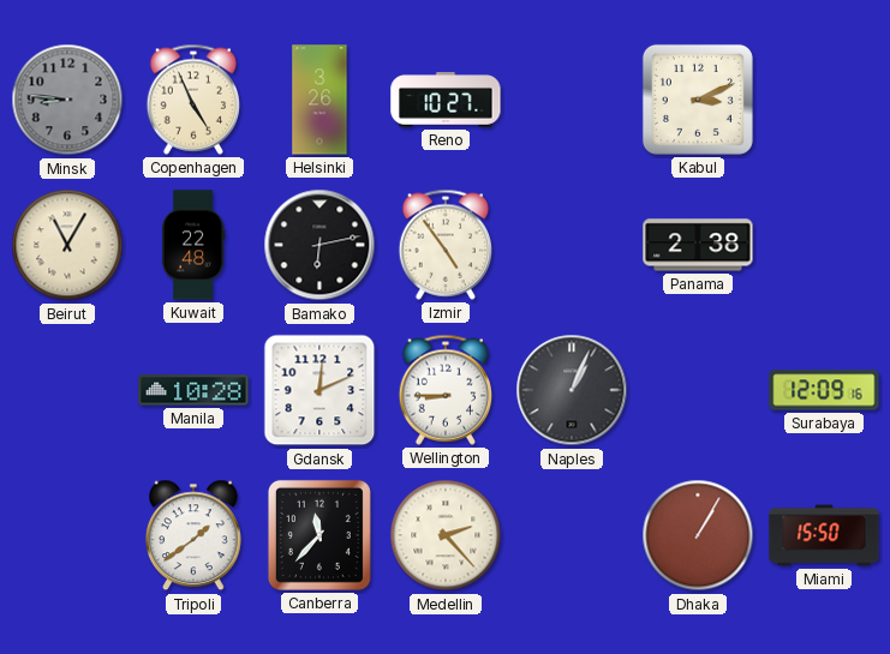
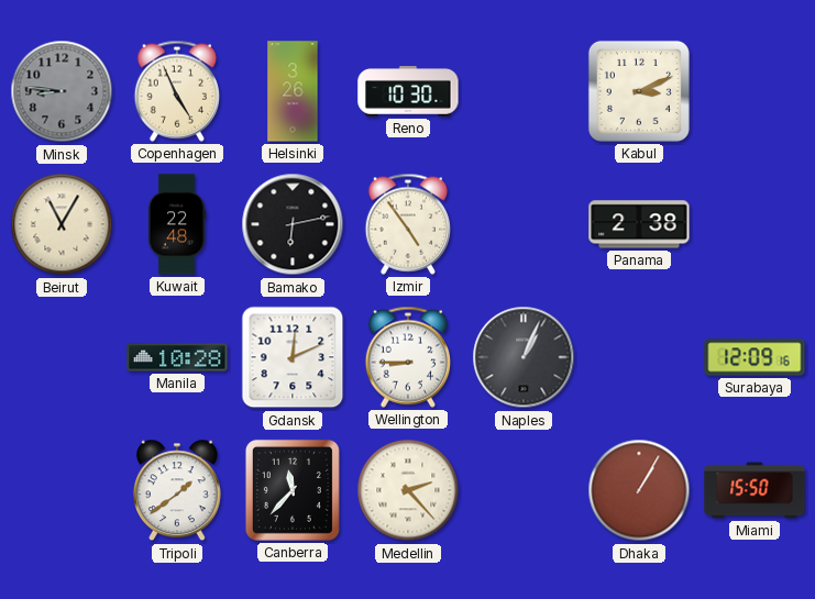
Reno: 10:27 -> 10:30 (408, 92)
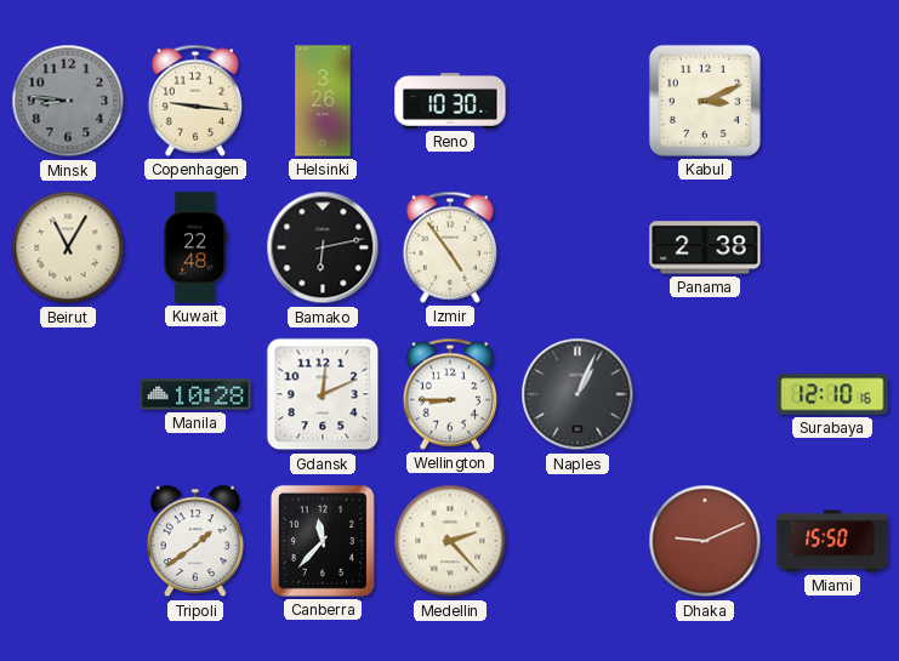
Copenhagen: 4:56 -> 9:16 (194, 101)
Surabaya: 12:09 -> 12:10 (832, 394)
Dhaka: 1:05 -> 9:11 (705, 541)
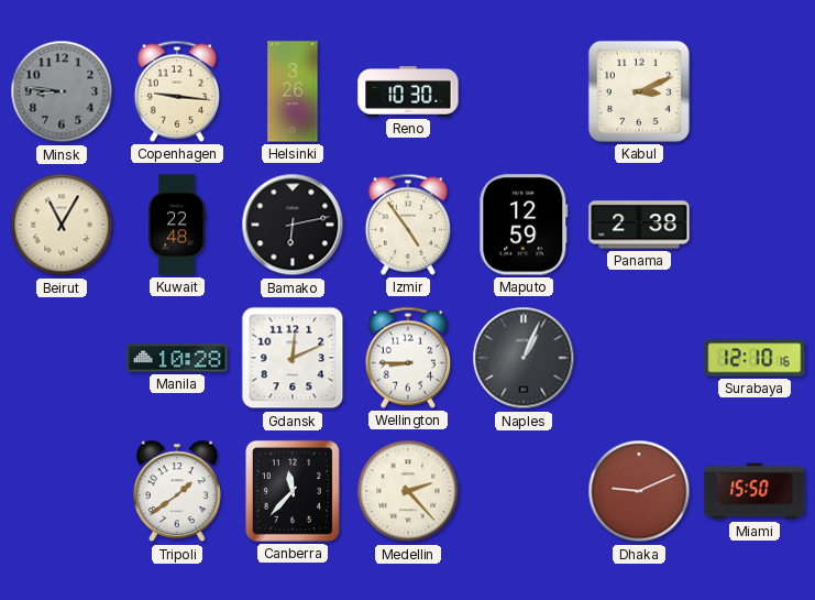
Maputo: none -> 12:59 (524, 225)
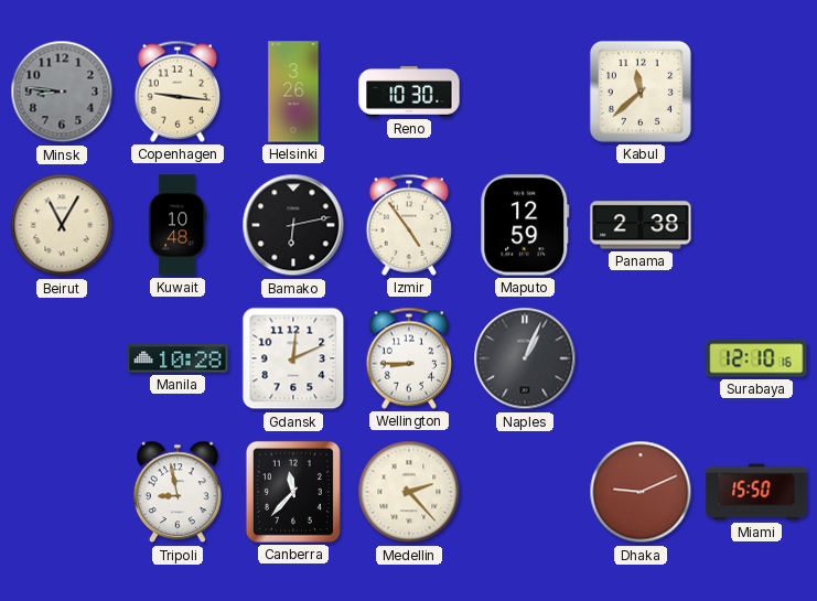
Kabul: 3:11 -> 11:38 (641, 92)
Kuwait: 22:48 -> 10:48 (178, 225)
Tripoli: 1:39 -> 8:58 (179, 492)
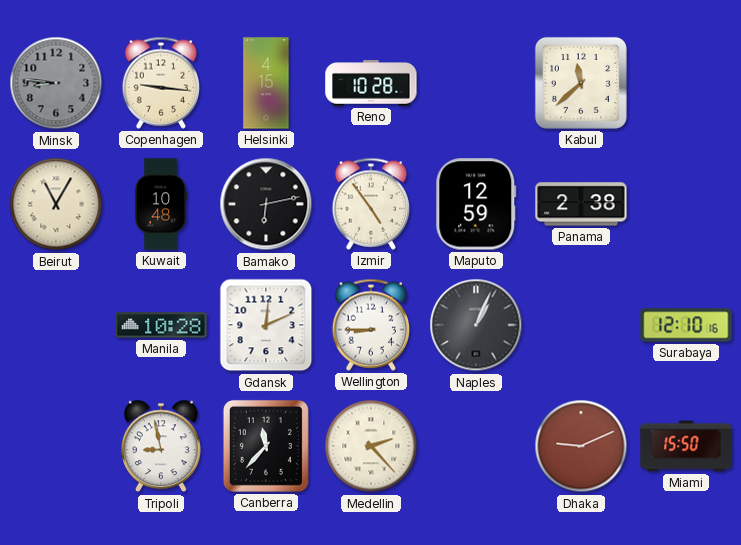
Helsinki: 3:26 -> 4:15 (266, 83)
Reno: 10:30 -> 10:28 (371, 84)
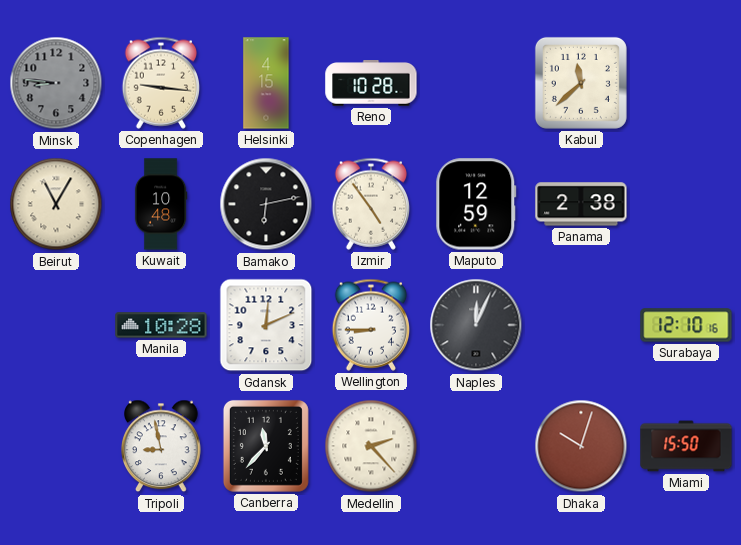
Naples: 1:04 -> 12:04 (476, 325)
Dhaka: 9:11 -> 10:03 (581, 446)
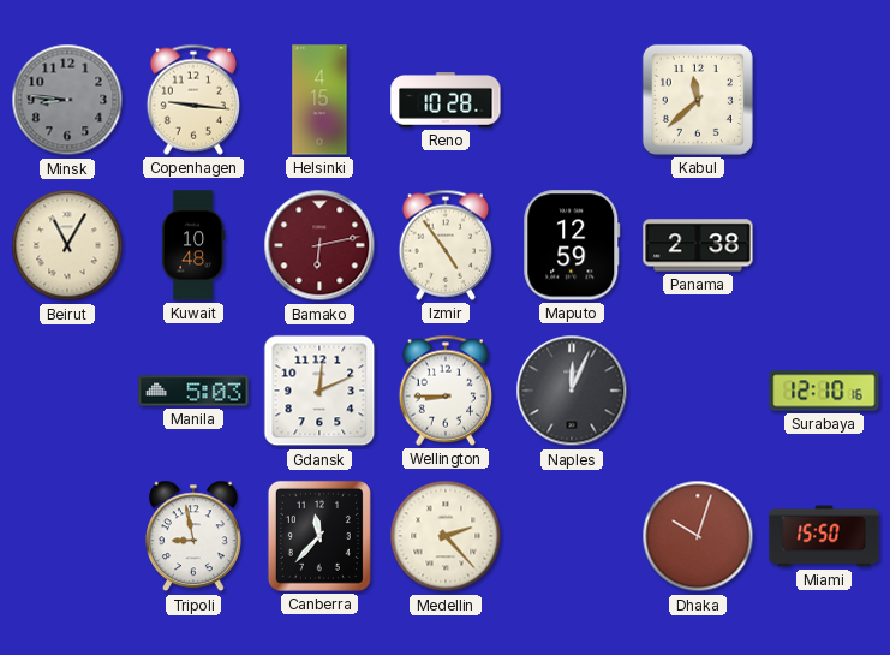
Bamako dial: black -> burgundy (319, 245)
Manila: 10:28 -> 5:03 (193, 391)
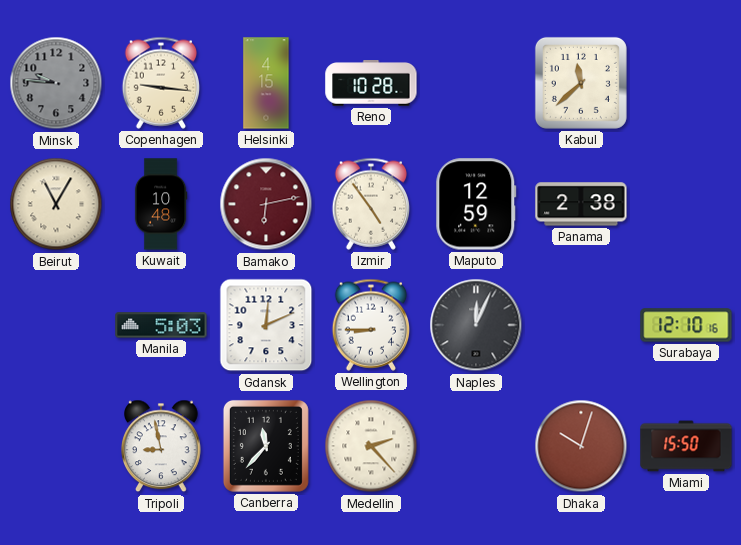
Minsk: 8:46 -> 9:46 (56, 83)
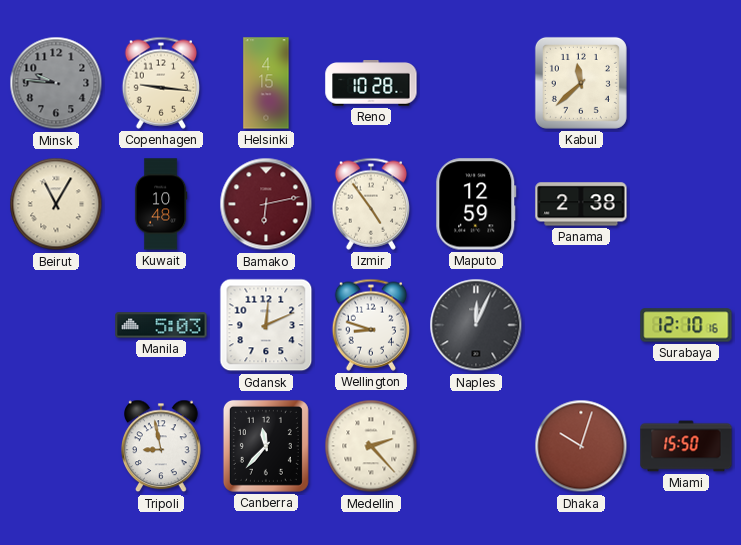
Wellington: 8:45 -> 8:48 (370, 325)
